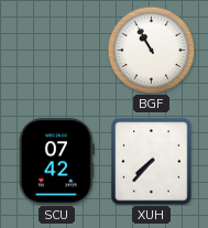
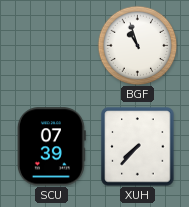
BGF: 10:55 -> 10:57 (137, 45)
SCU: 07:42 -> 07:39 (51, 147)
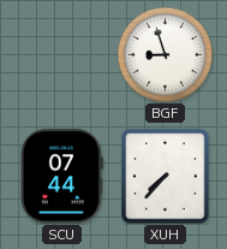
BGF: 10:57 -> 8:57 (165, 54)
SCU: 07:39 -> 07:44 (61, 177)
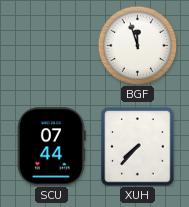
BGF: 8:57 -> 11:57 (137, 45)
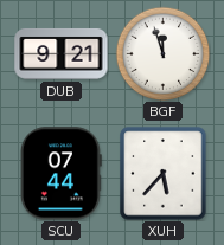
DUB: none -> 9:21 (62, 53)
XUH: 7:37 -> 5:37 (164, 174)
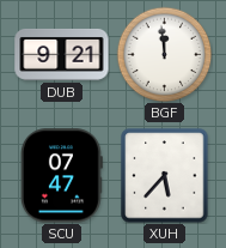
BGF: 11:57 -> 11:59 (164, 54)
SCU: 07:44 -> 07:47 (61, 176)
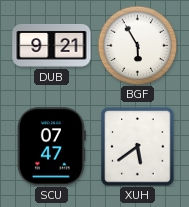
BGF: 11:59 -> 5:55 (137, 45)
XUH: 5:37 -> 5:39 (138, 147)
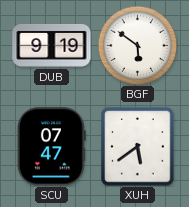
DUB: 9:21 -> 9:19 (52, 45)
BGF: 5:55 -> 5:51 (137, 45)
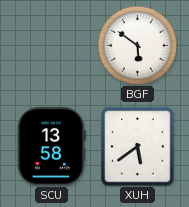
DUB: 9:19 -> none (52, 45)
SCU: 07:47 -> 13:58 (51, 147)
